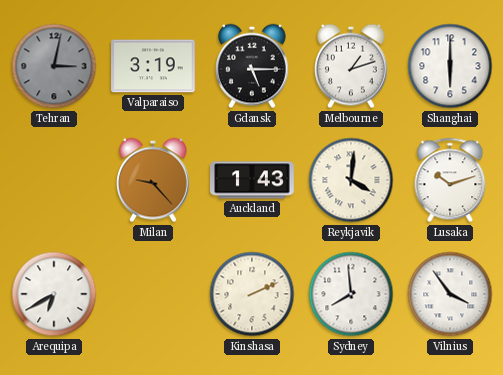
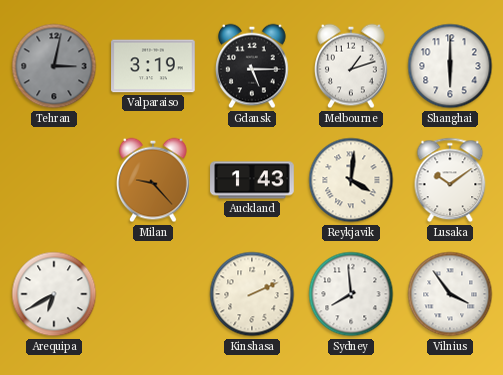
Lusaka: 10:12 -> 10:09 (450, 180)
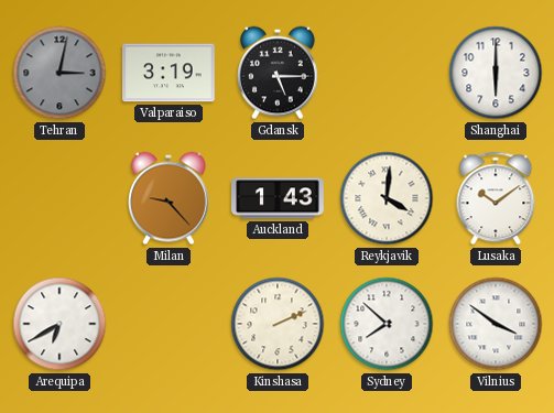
Melbourne: 1:12 -> none (352, 66)
Sydney: 7:59 -> 7:52 (387, 324)
Vilnius: 3:54 -> 3:51 (496, 324)
